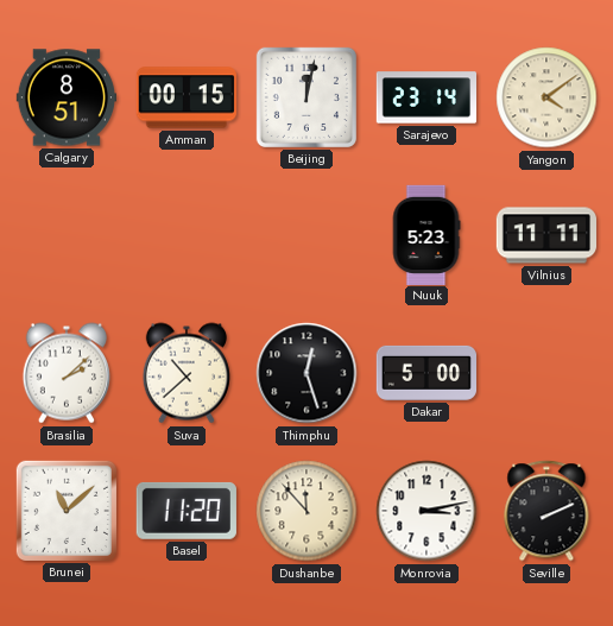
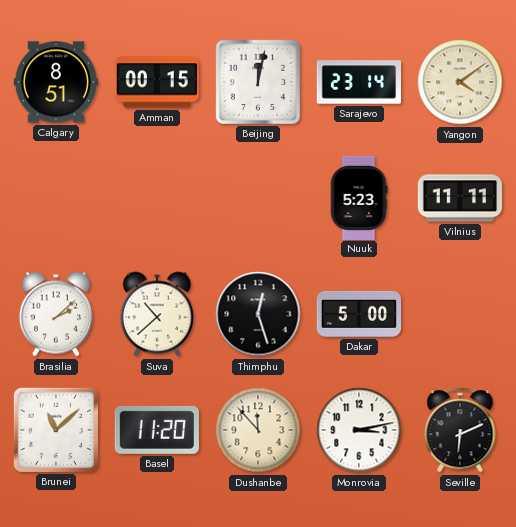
Seville: 2:11 -> 6:11 (460, 430)
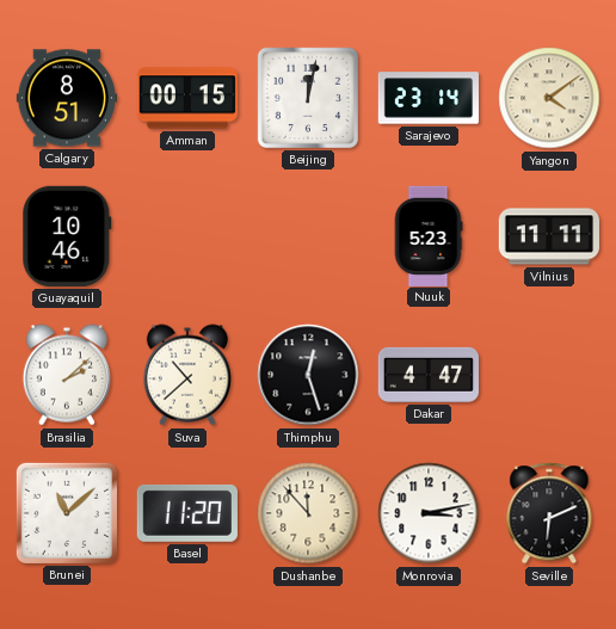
Guayaquil: none -> 10:46 (67, 236)
Dakar: 5:00 -> 4:47 (427, 375)
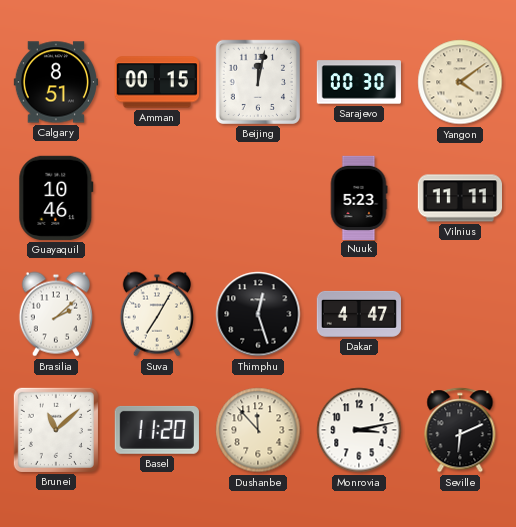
Sarajevo: 23:14 -> 00:30 (358, 82)
Suva: 10:38 -> 7:05 (157, 314)
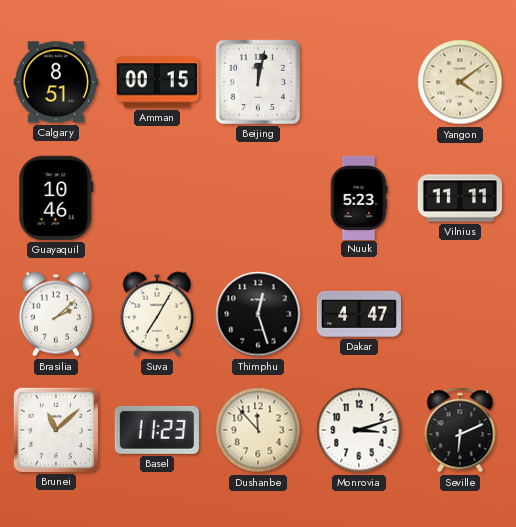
Sarajevo: 00:30 -> none (358, 82)
Basel: 11:20 -> 11:23 (157, 430)
Monrovia: 3:13 -> 3:12 (359, 430)
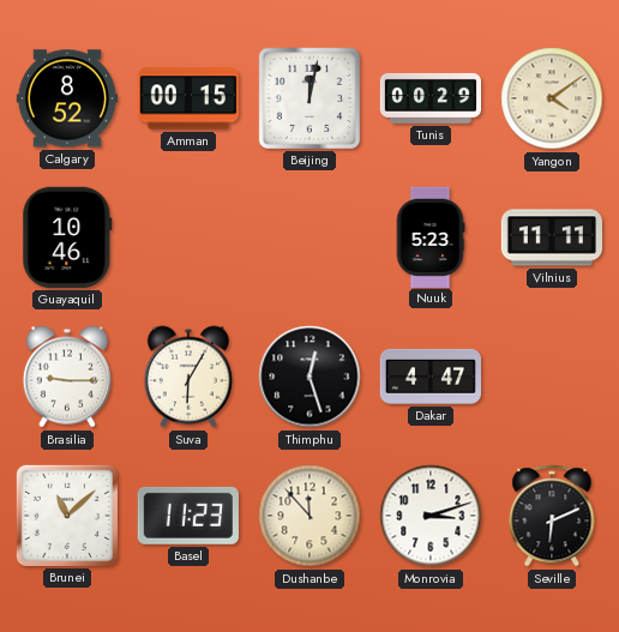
Calgary: 8:51 -> 8:52 (66, 98)
Tunis: none -> 00:29 (429, 98)
Brasilia: 2:08 -> 9:15 (67, 377)
Suva: 7:05 -> 6:05 (188, 377)
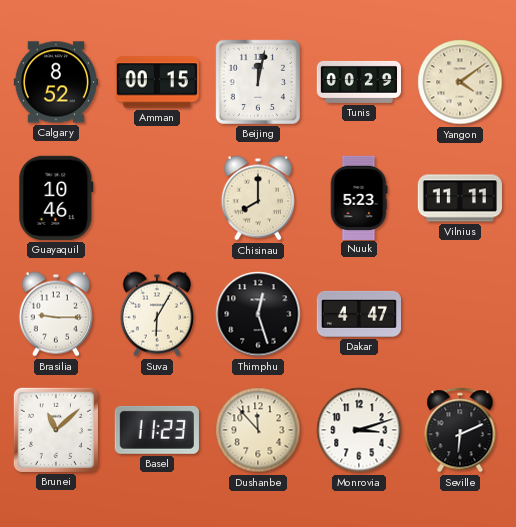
Chisinau: none -> 8:00 (258, 198)
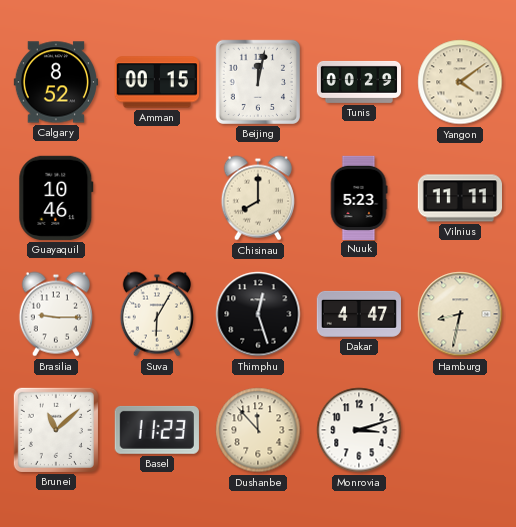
Hamburg: none -> 8:32 (460, 314)
Seville: 6:11 -> none (460, 430)
